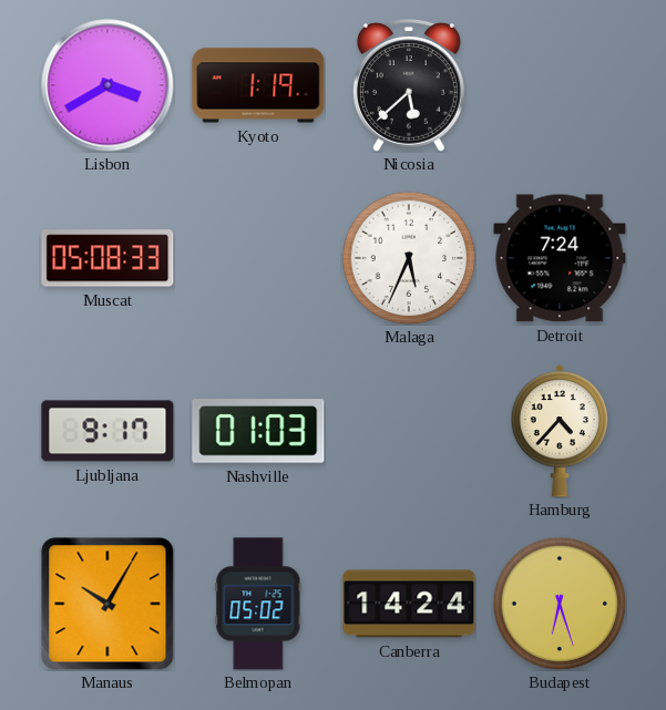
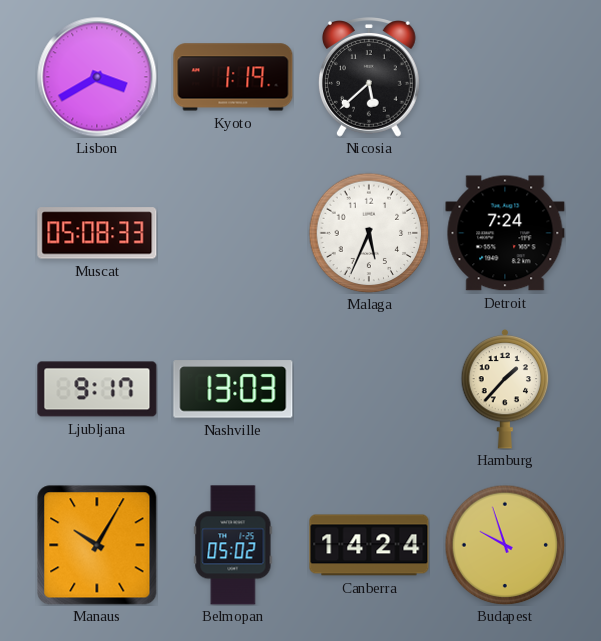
Nashville: 01:03 -> 13:03 (233, 389)
Hamburg: 4:37 -> 1:37 (505, 389)
Budapest: 6:27 -> 9:57 (505, 545)
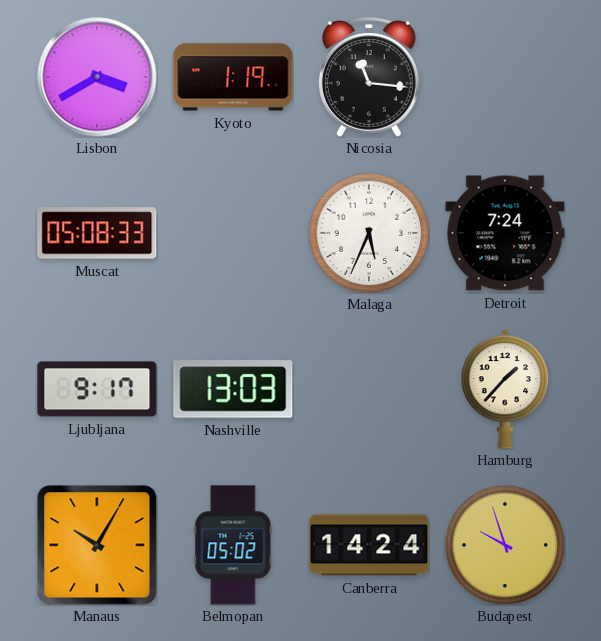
Nicosia: 5:38 -> 11:16 (369, 77)
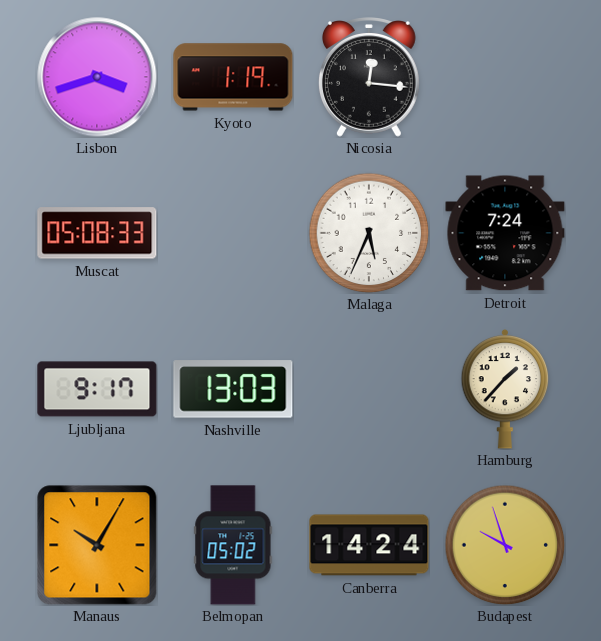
Lisbon: 3:40 -> 3:42 (97, 77)
Nicosia: 11:16 -> 12:16 (369, 77)
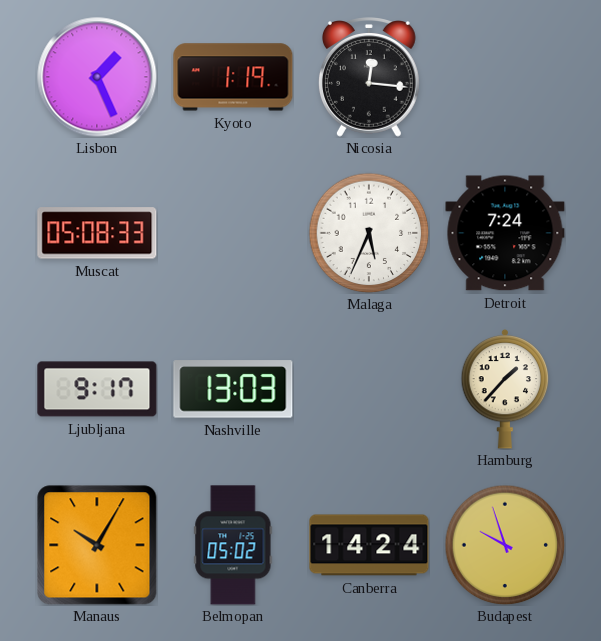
Lisbon: 3:42 -> 1:26 (97, 77)
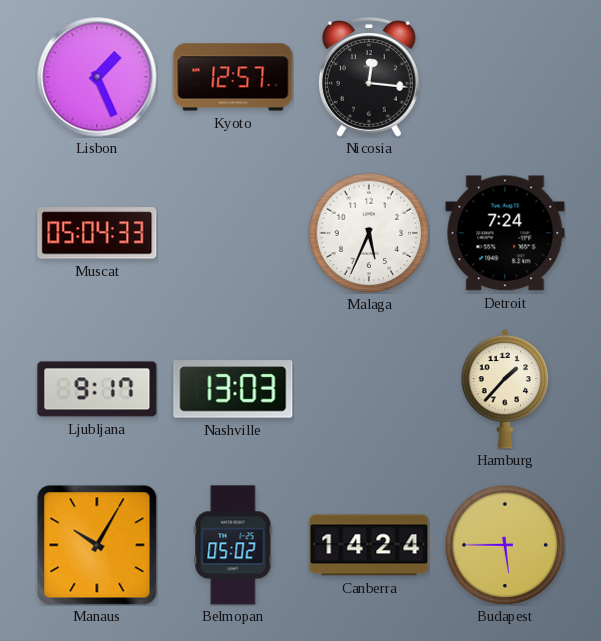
Kyoto: 1:19 -> 12:57 (233, 77)
Muscat: 05:08 -> 05:04 (97, 233)
Budapest: 9:57 -> 5:45 (505, 545)
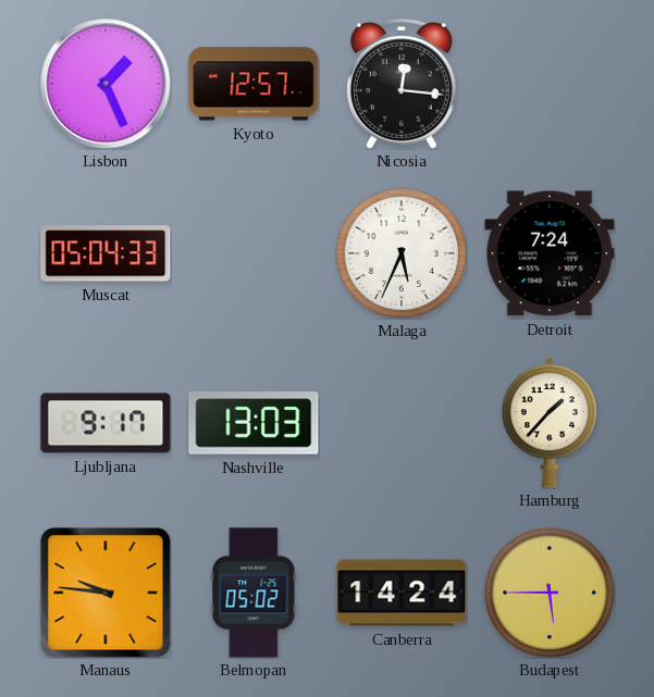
Manaus: 10:05 -> 9:46 (106, 593)
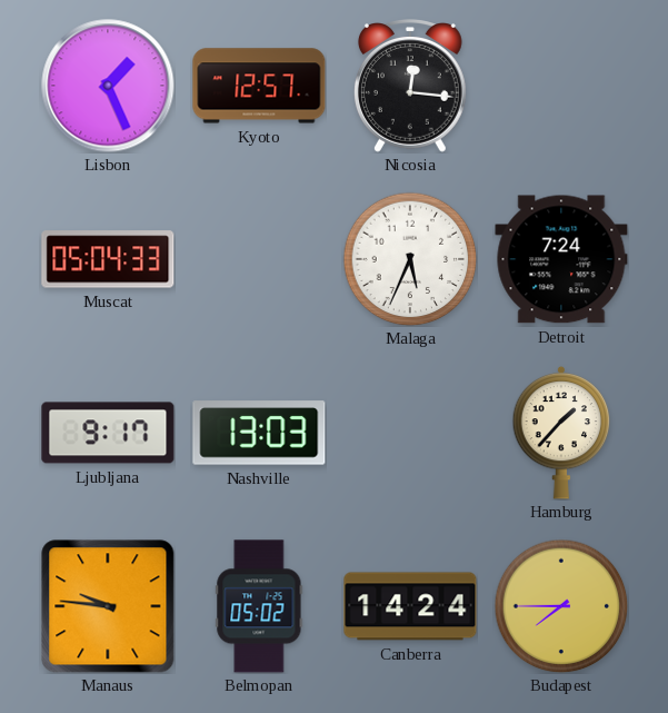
Budapest: 5:45 -> 7:45 (561, 606)
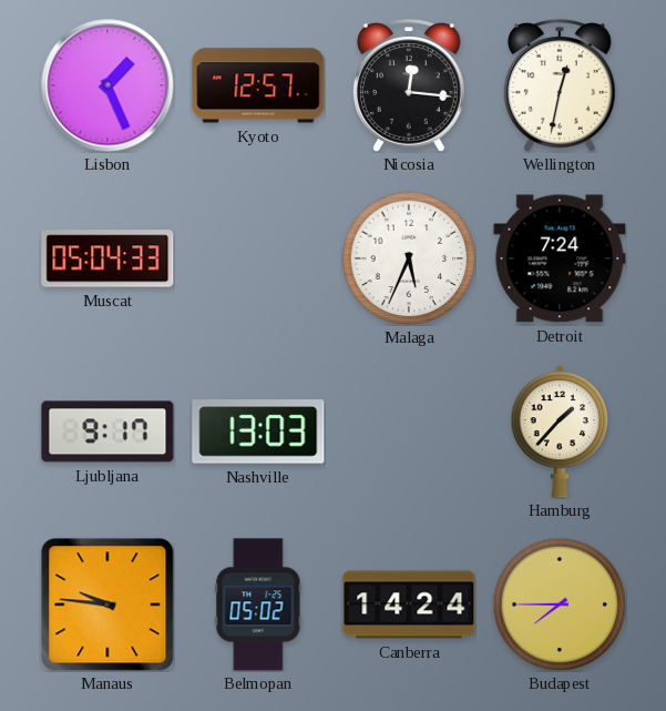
Wellington: none -> 12:32 (560, 85)
